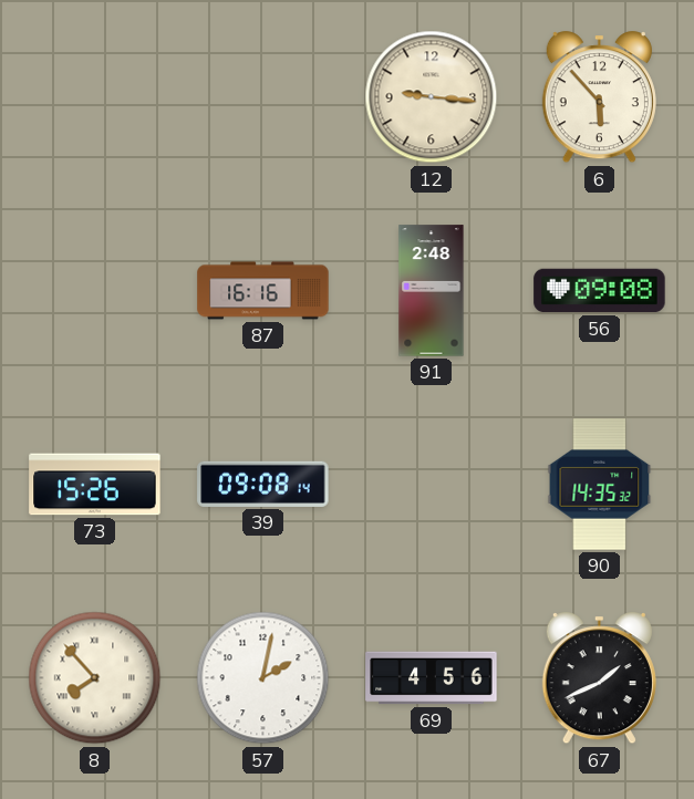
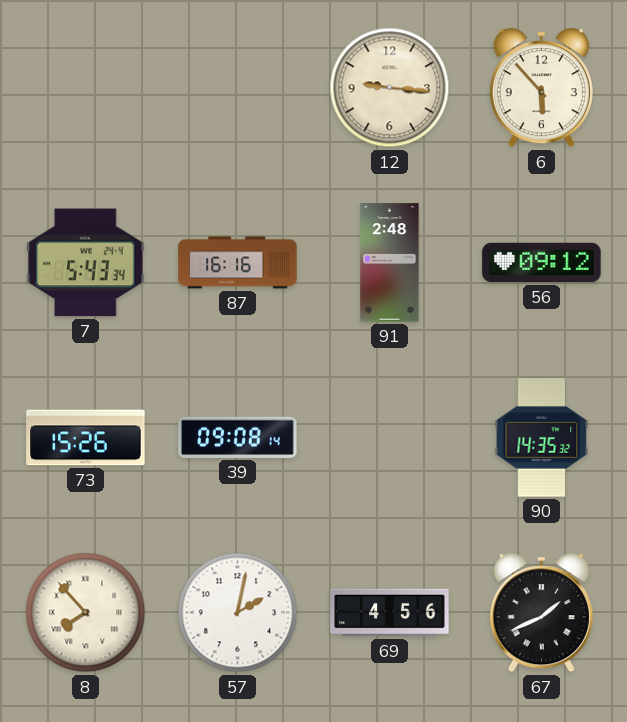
7: none -> 5:43 (86, 263)
56: 09:08 -> 09:12 (542, 263)
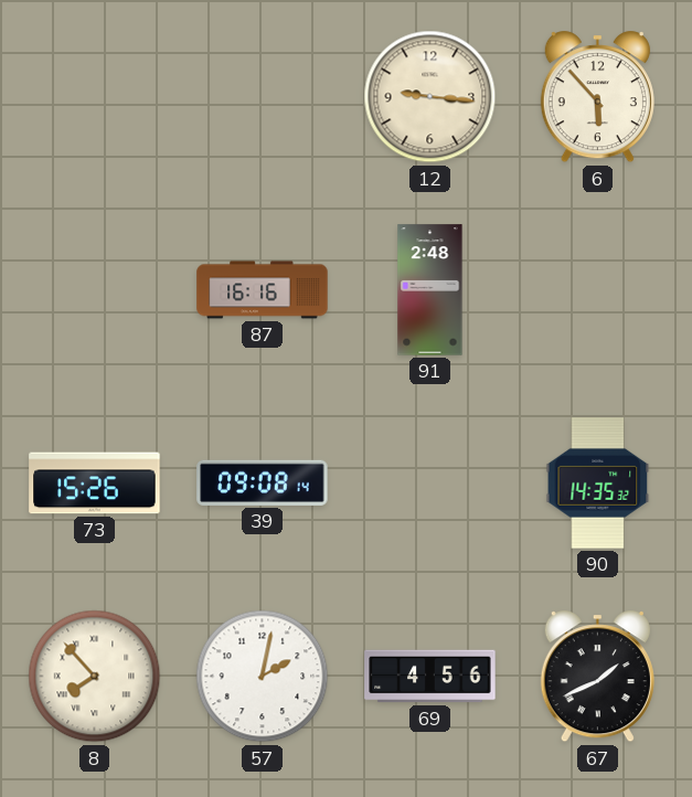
7: 5:43 -> none (86, 263)
56: 09:12 -> none (542, 263)
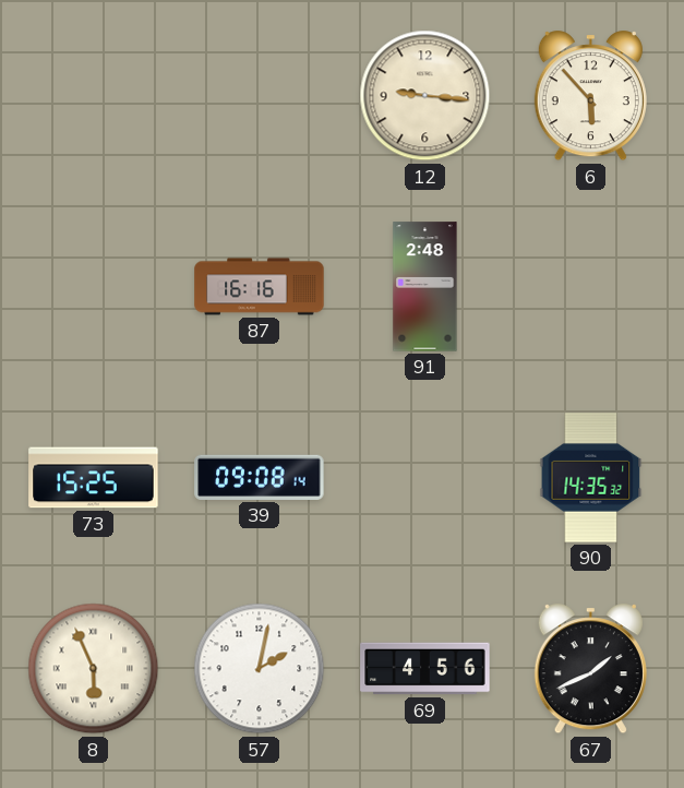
73: 15:26 -> 15:25 (94, 478)
8: 7:53 -> 5:56 (94, 669)
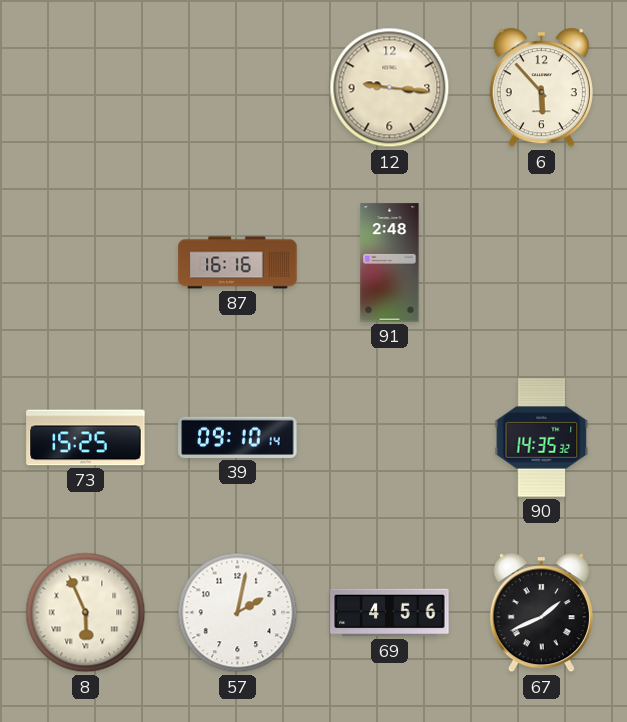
39: 09:08 -> 09:10 (238, 437)
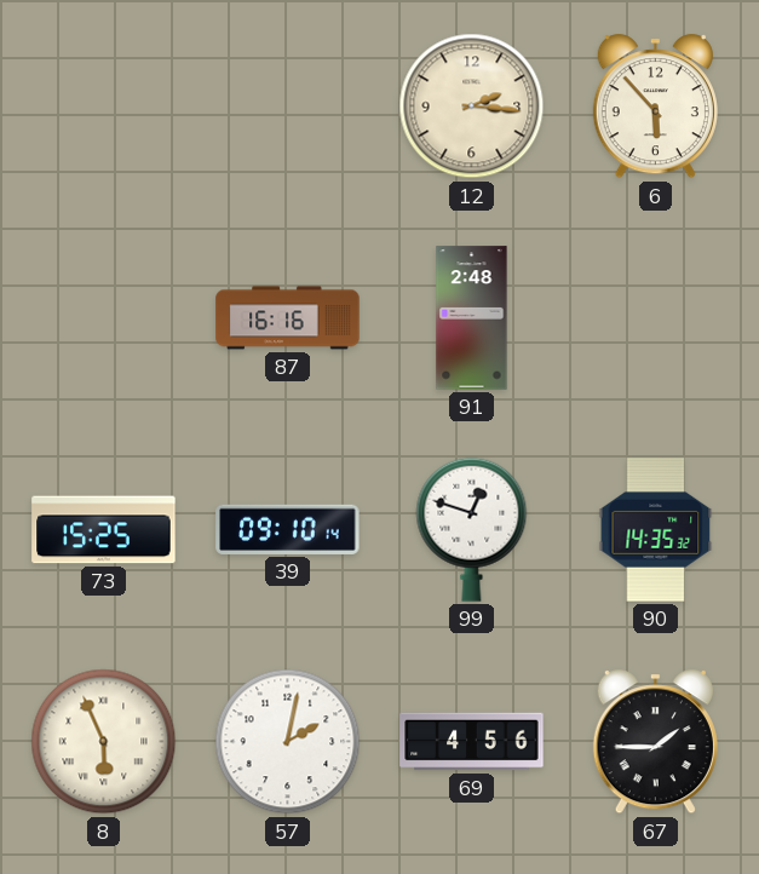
12: 9:16 -> 2:16 (472, 107)
99: none -> 12:48 (472, 529)
67: 1:41 -> 1:45 (655, 742)
